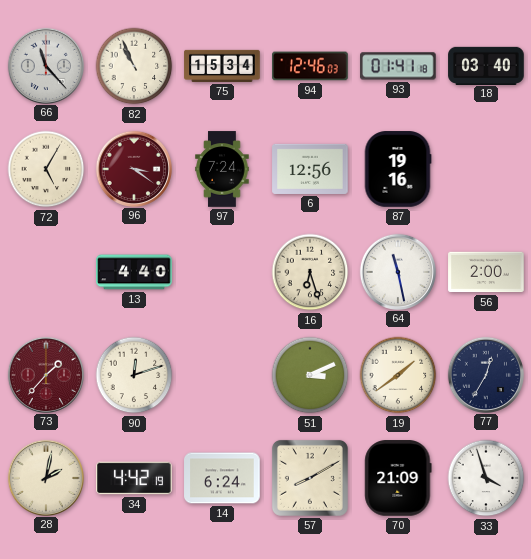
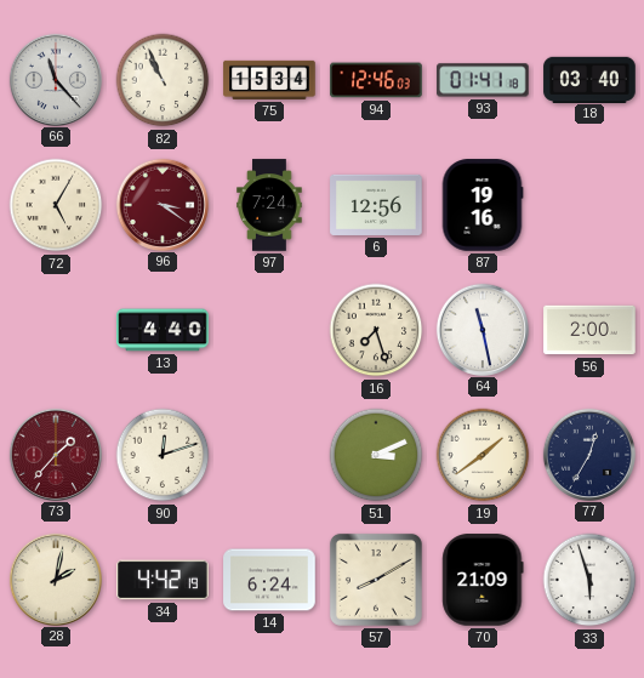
16: 6:27 -> 7:27 (376, 330)
33: 3:57 -> 5:57 (589, 580)
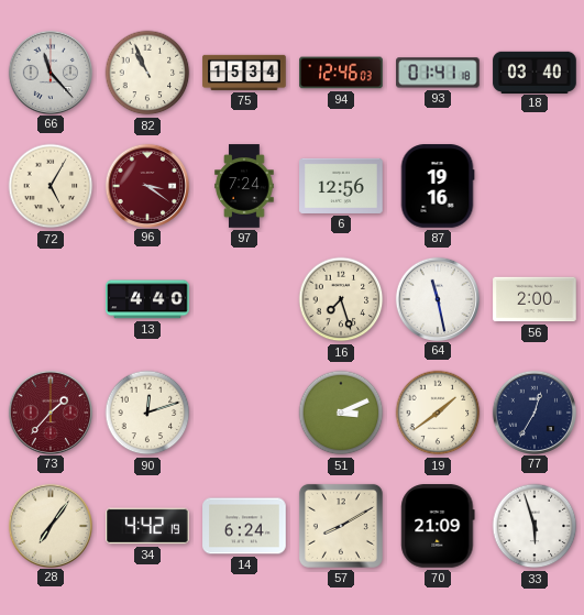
28: 2:02 -> 7:06 (49, 525)
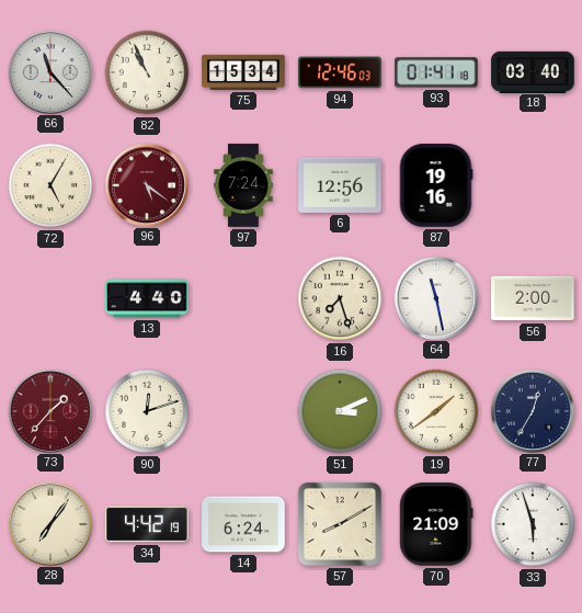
96: 3:21 -> 5:21 (146, 184)
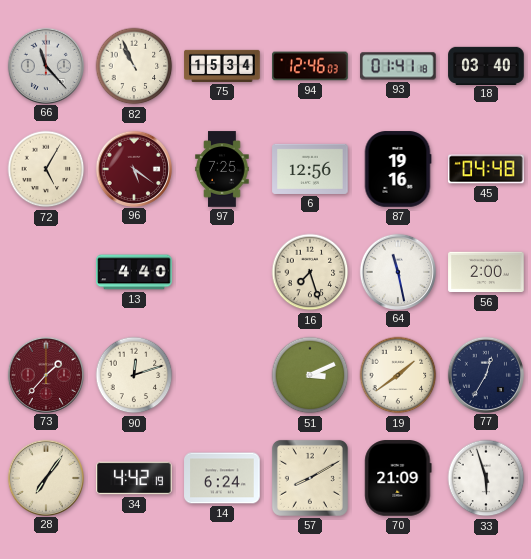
97: 7:24 -> 7:25 (222, 169)
45: none -> 04:48 (486, 169)
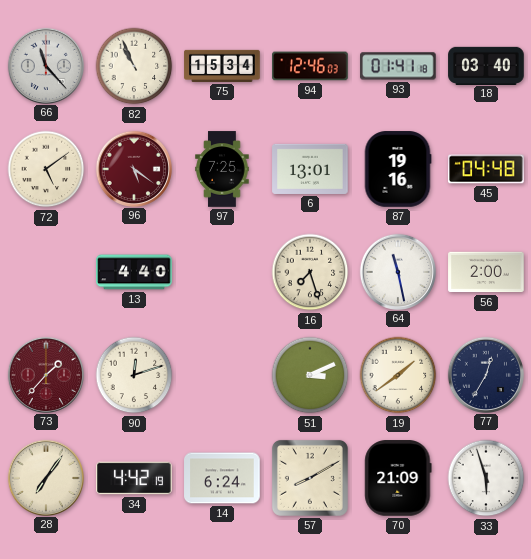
72: 5:05 -> 5:09 (46, 169)
6: 12:56 -> 13:01 (310, 169)
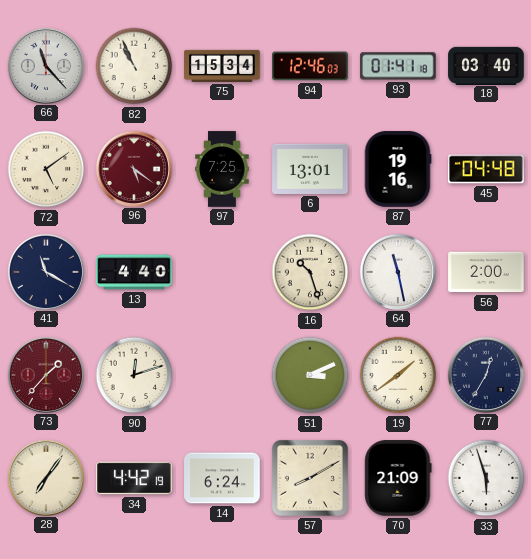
41: none -> 11:20 (45, 271)
16: 7:27 -> 10:27 (310, 272)
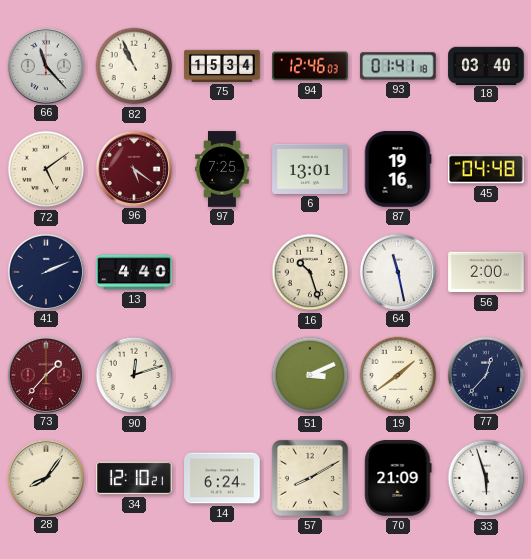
41: 11:20 -> 2:11 (45, 271)
77: 12:35 -> 12:37 (485, 374)
28: 7:06 -> 8:06 (45, 477)
34: 4:42 -> 12:10 (134, 478)
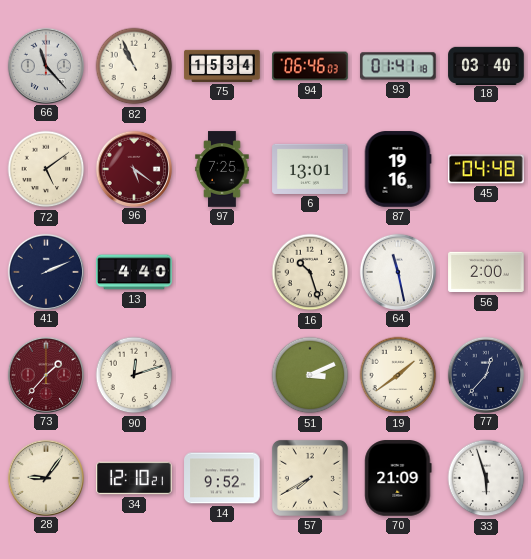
94: 12:46 -> 06:46 (310, 66)
28: 8:06 -> 9:06 (45, 477)
14: 6:24 -> 9:52 (222, 478)
57: 8:10 -> 7:40 (310, 478)
